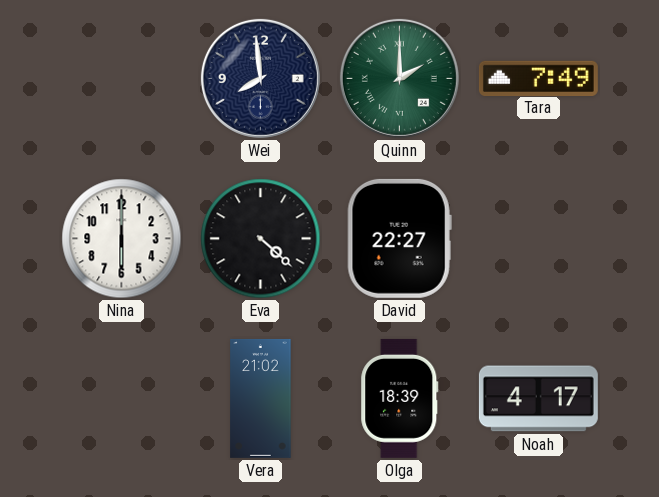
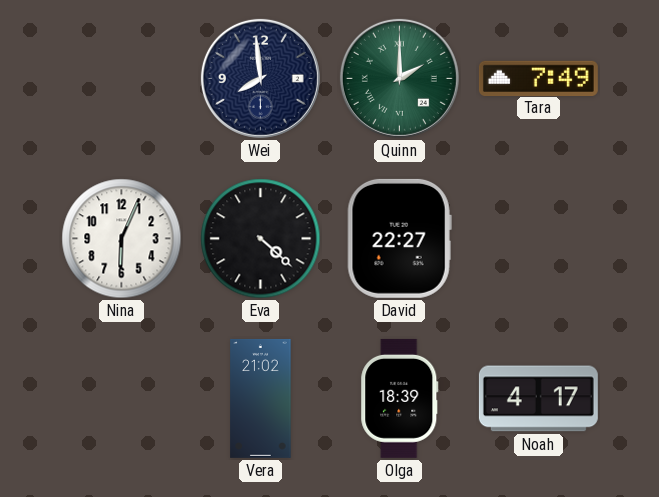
Nina: 6:00 -> 6:04 (122, 239)
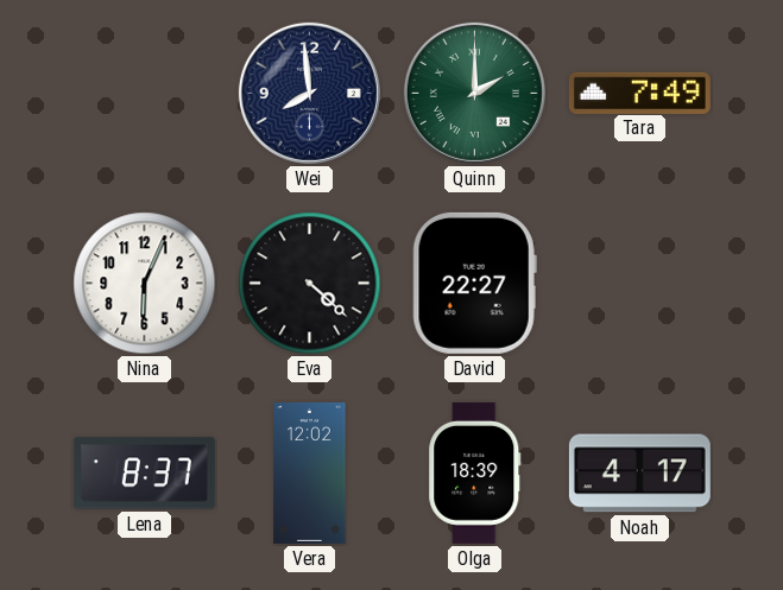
Lena: none -> 8:37 (144, 474)
Vera: 21:02 -> 12:02 (310, 472)
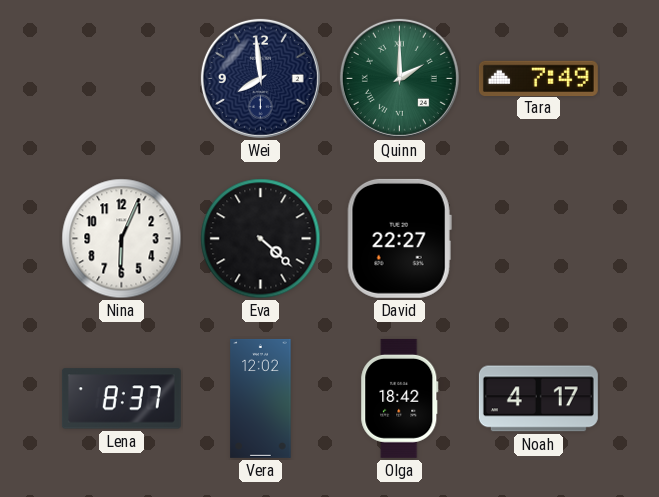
Olga: 18:39 -> 18:42 (400, 398)
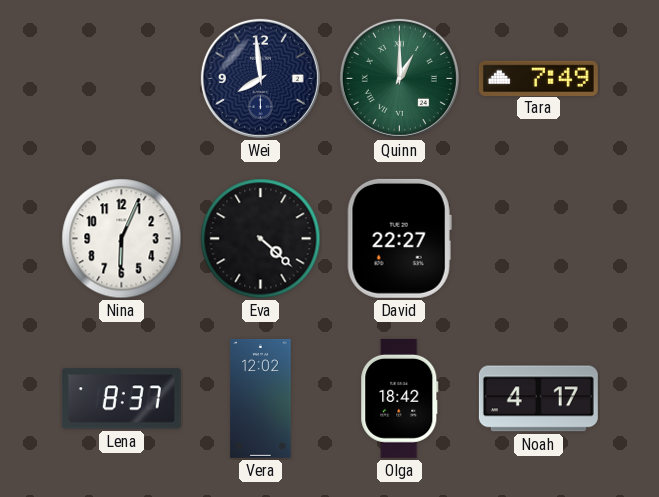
Quinn: 2:00 -> 1:00 (399, 78)
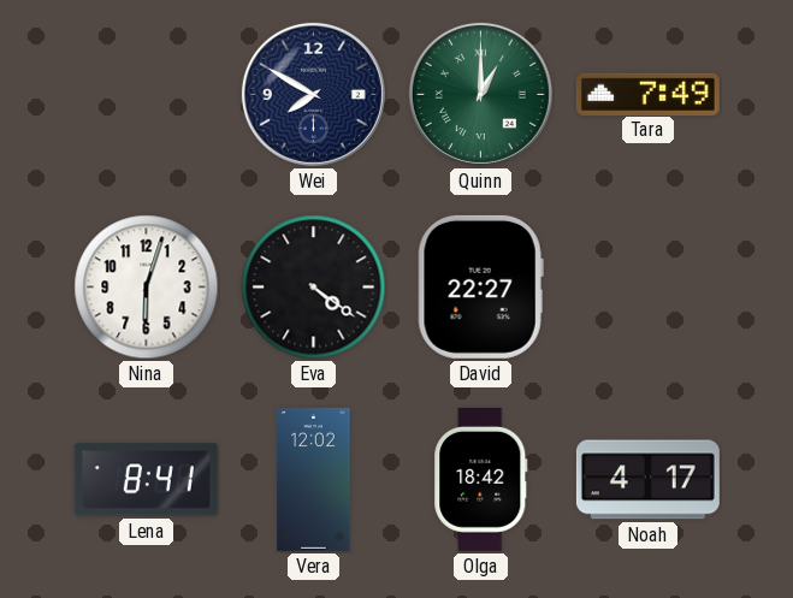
Wei: 7:59 -> 7:50 (313, 94)
Nina: 6:04 -> 6:03 (147, 288)
Eva: 4:22 -> 4:21 (314, 288)
Lena: 8:37 -> 8:41 (146, 480)
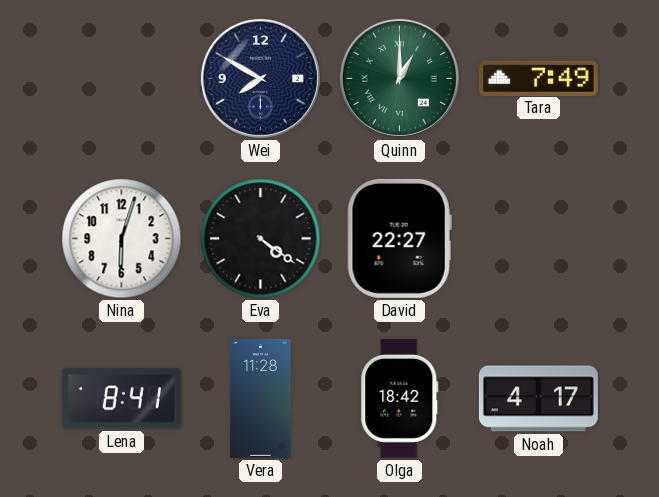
Vera: 12:02 -> 11:28 (261, 398)
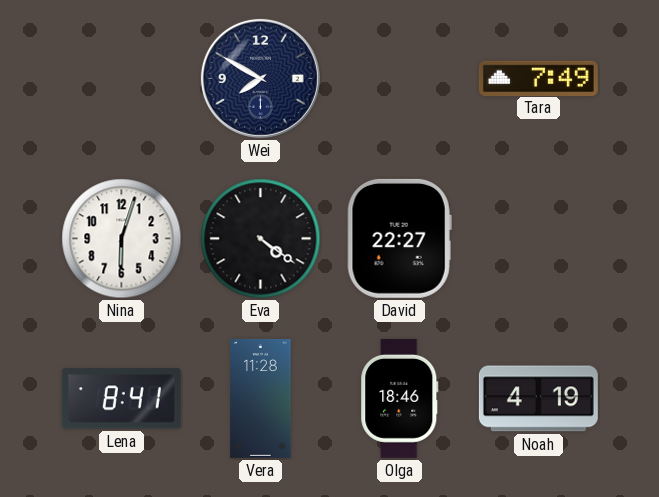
Quinn: 1:00 -> none (399, 78)
Olga: 18:42 -> 18:46 (400, 398)
Noah: 4:17 -> 4:19 (538, 399)
